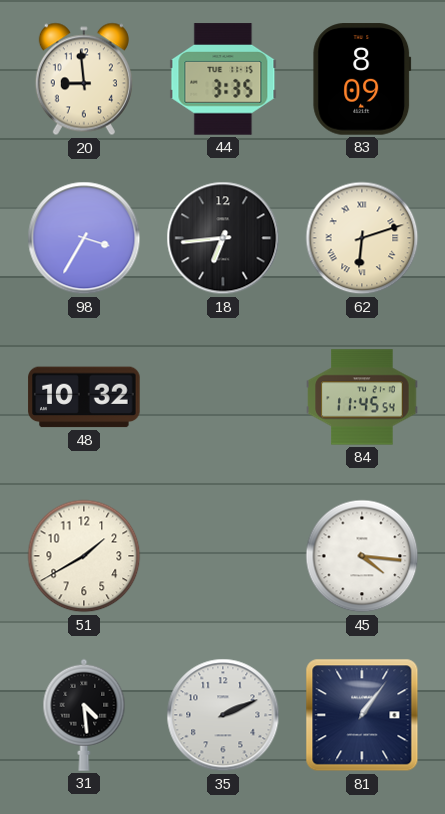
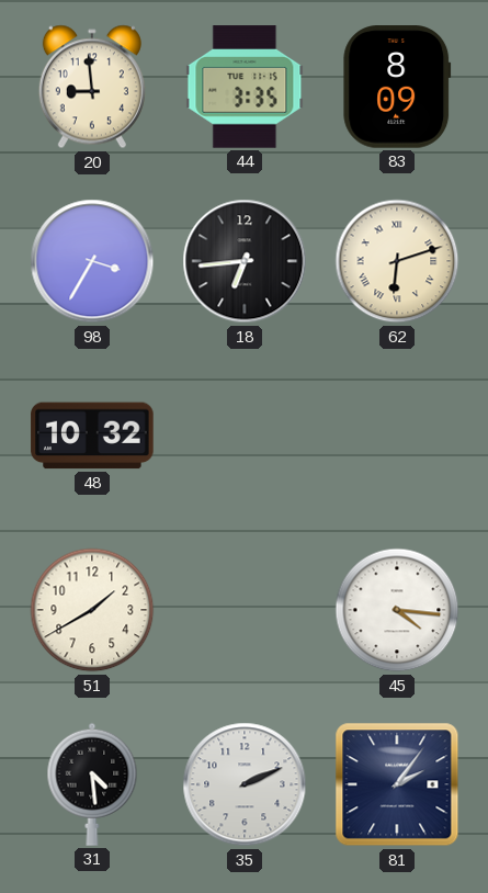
84: 11:45 -> none (362, 397)
81: 1:06 -> 2:06 (397, 784)
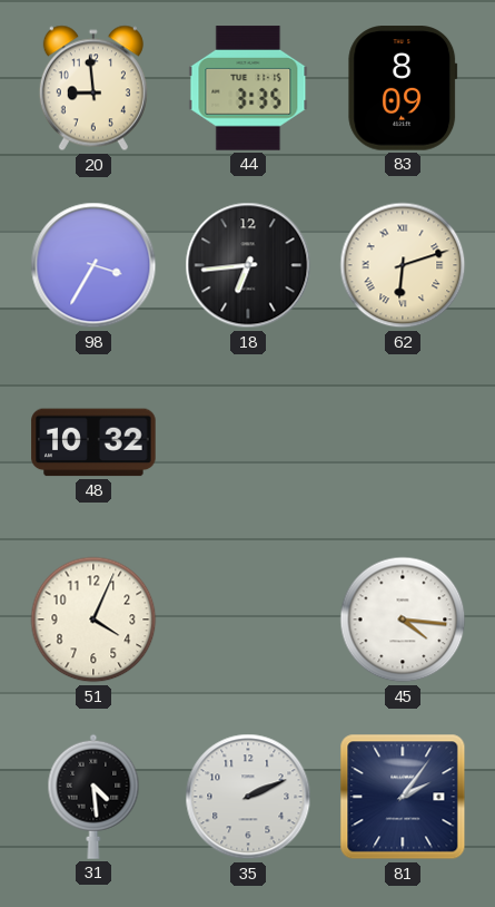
51: 1:40 -> 4:04 (93, 620)
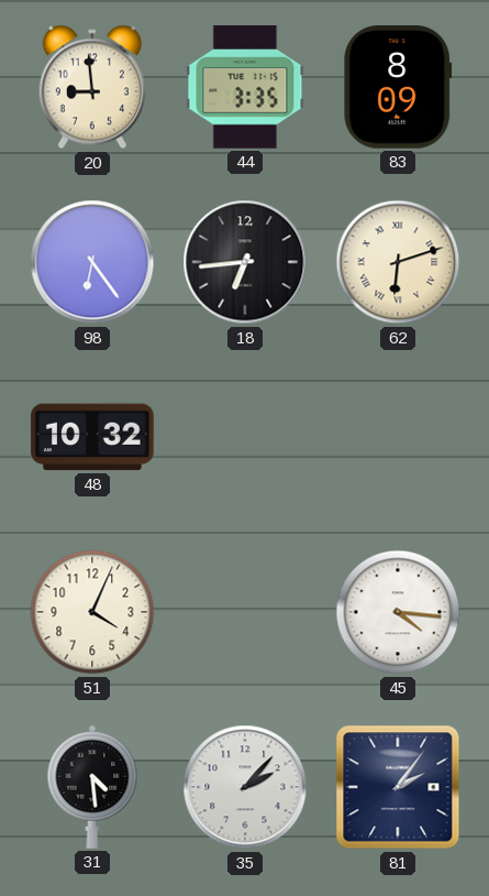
98: 3:35 -> 6:24 (92, 262)
35: 2:11 -> 2:07 (245, 787)
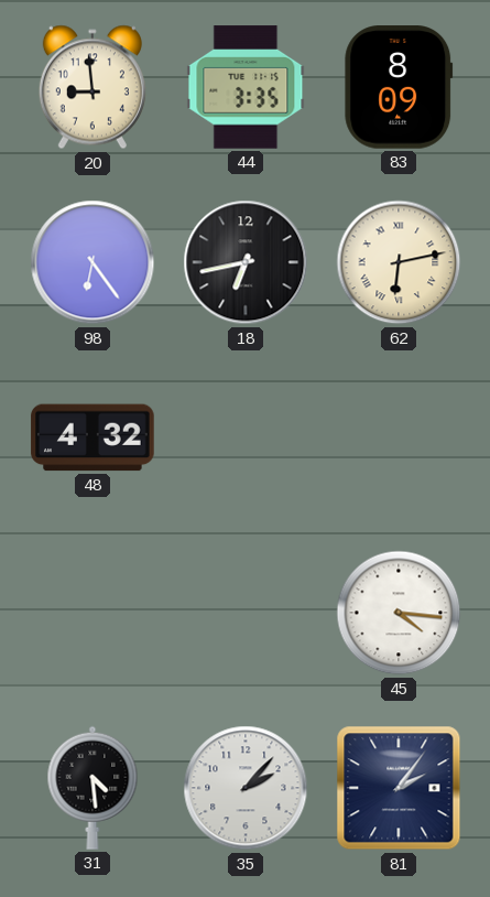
18: 6:44 -> 6:43 (246, 262)
62: 6:12 -> 6:13 (399, 262)
48: 10:32 -> 4:32 (92, 437)
51: 4:04 -> none (92, 612)
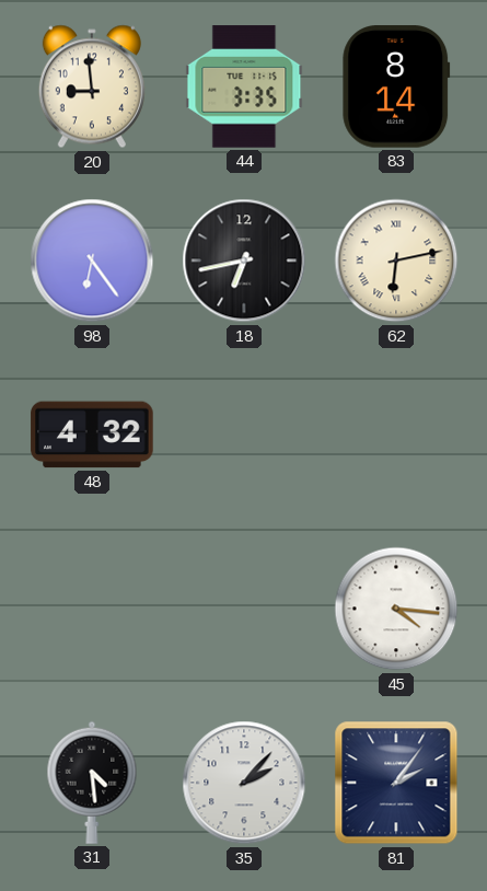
83: 8:09 -> 8:14 (396, 86)
